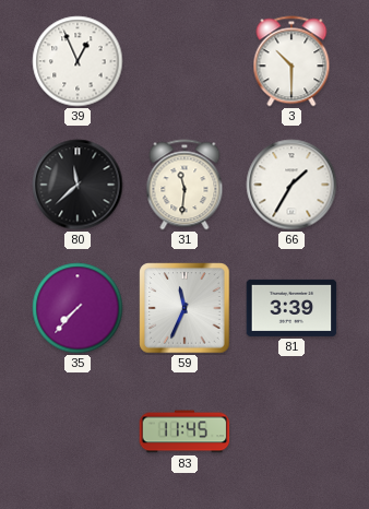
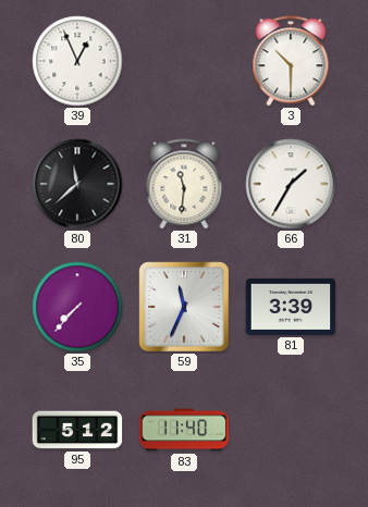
95: none -> 5:12 (77, 430)
83: 11:45 -> 11:40 (184, 430)
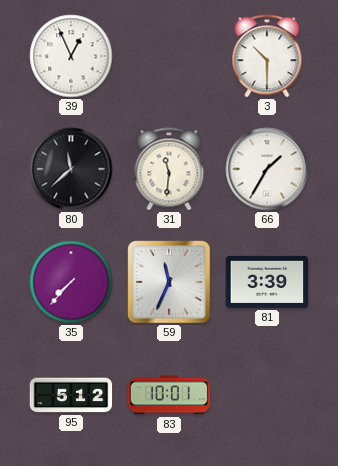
83: 11:40 -> 10:01 (169, 395)
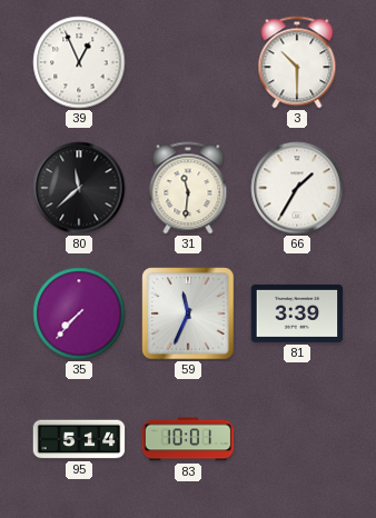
95: 5:12 -> 5:14 (79, 439)
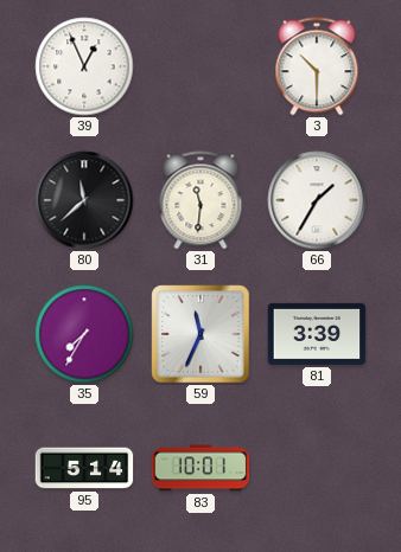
35: 7:37 -> 7:35 (84, 334)
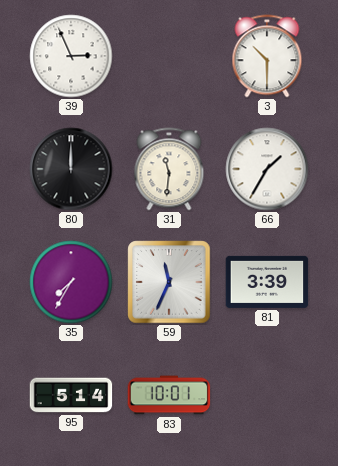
39: 12:56 -> 2:56 (71, 56)
80: 11:38 -> 12:00 (71, 169)
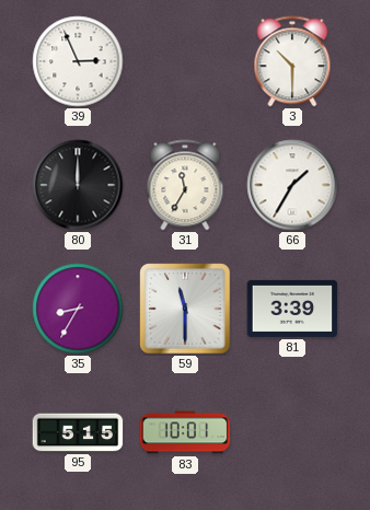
31: 11:31 -> 11:35 (185, 185)
35: 7:35 -> 8:35 (78, 309)
59: 11:34 -> 11:30 (185, 309)
95: 5:14 -> 5:15 (78, 432)
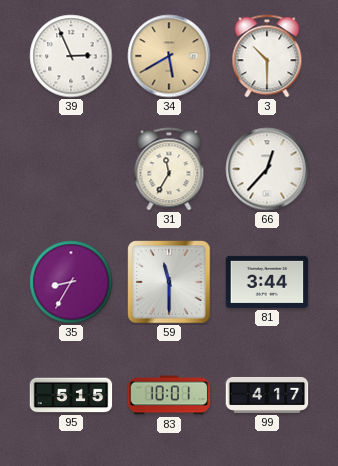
34: none -> 5:40 (169, 56)
80: 12:00 -> none (78, 185)
66: 1:35 -> 12:37 (267, 169)
81: 3:39 -> 3:44 (267, 282)
99: none -> 4:17 (267, 395)
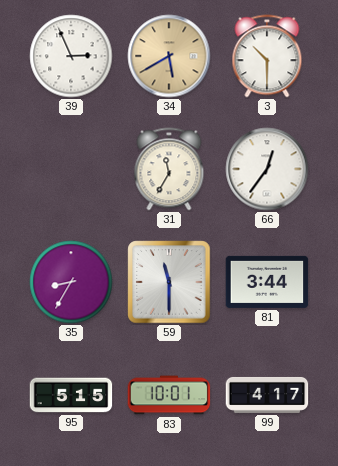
66: 12:37 -> 12:36 (267, 169)
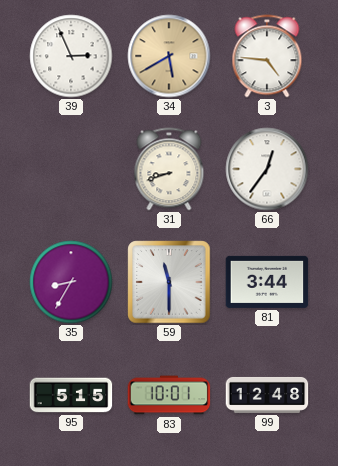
3: 10:30 -> 4:46 (267, 56)
31: 11:35 -> 8:42 (169, 169)
99: 4:17 -> 12:48 (267, 395)
